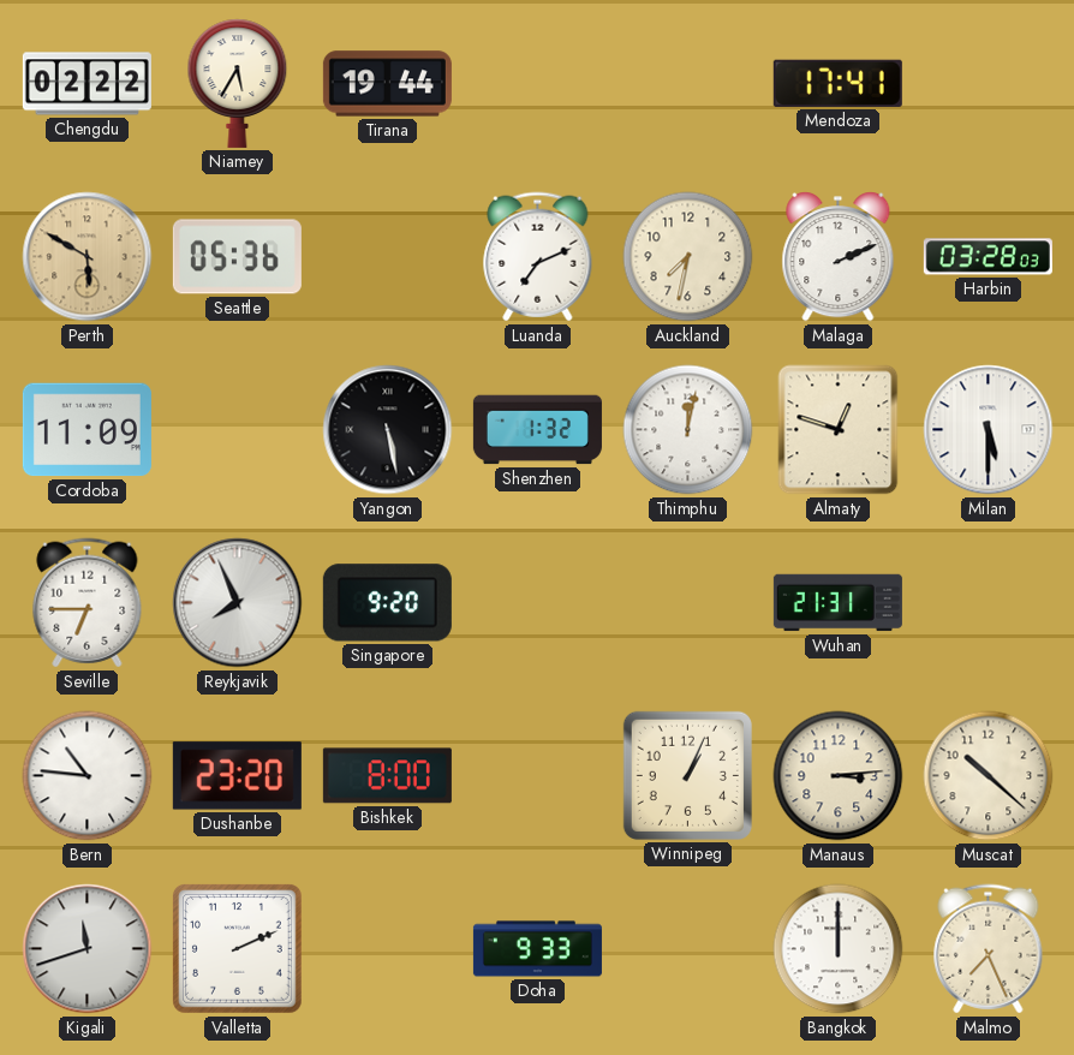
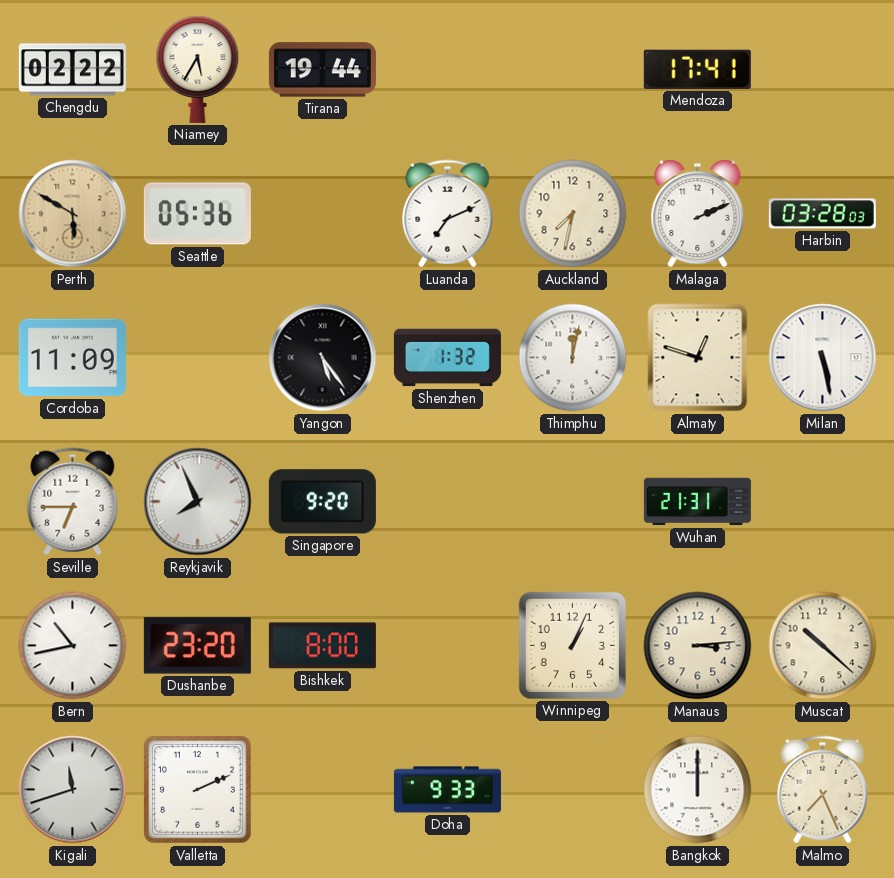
Yangon: 5:28 -> 5:24 (323, 358)
Milan: 5:30 -> 5:28 (823, 358)
Bern: 10:46 -> 10:43 (73, 646)
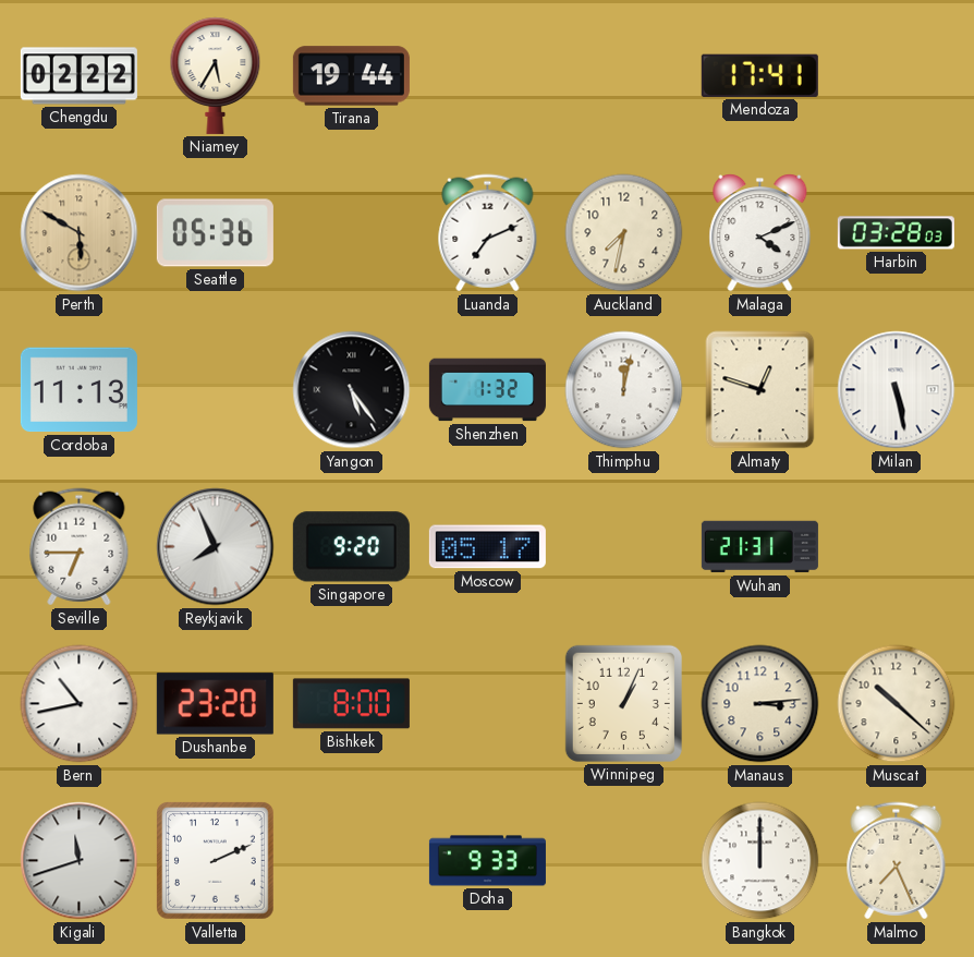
Malaga: 2:11 -> 4:11 (760, 233)
Cordoba: 11:09 -> 11:13 (78, 390)
Moscow: none -> 05:17 (487, 547)
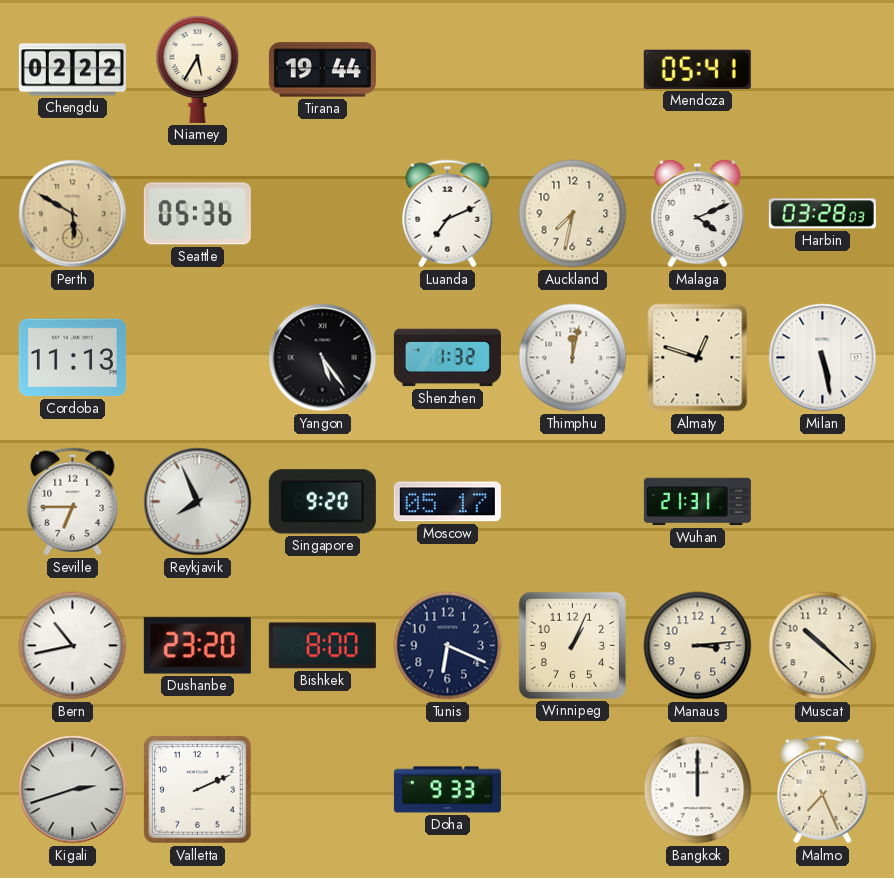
Mendoza: 17:41 -> 05:41 (697, 69)
Tunis: none -> 6:19 (448, 646)
Kigali: 11:42 -> 2:42 (73, 790)
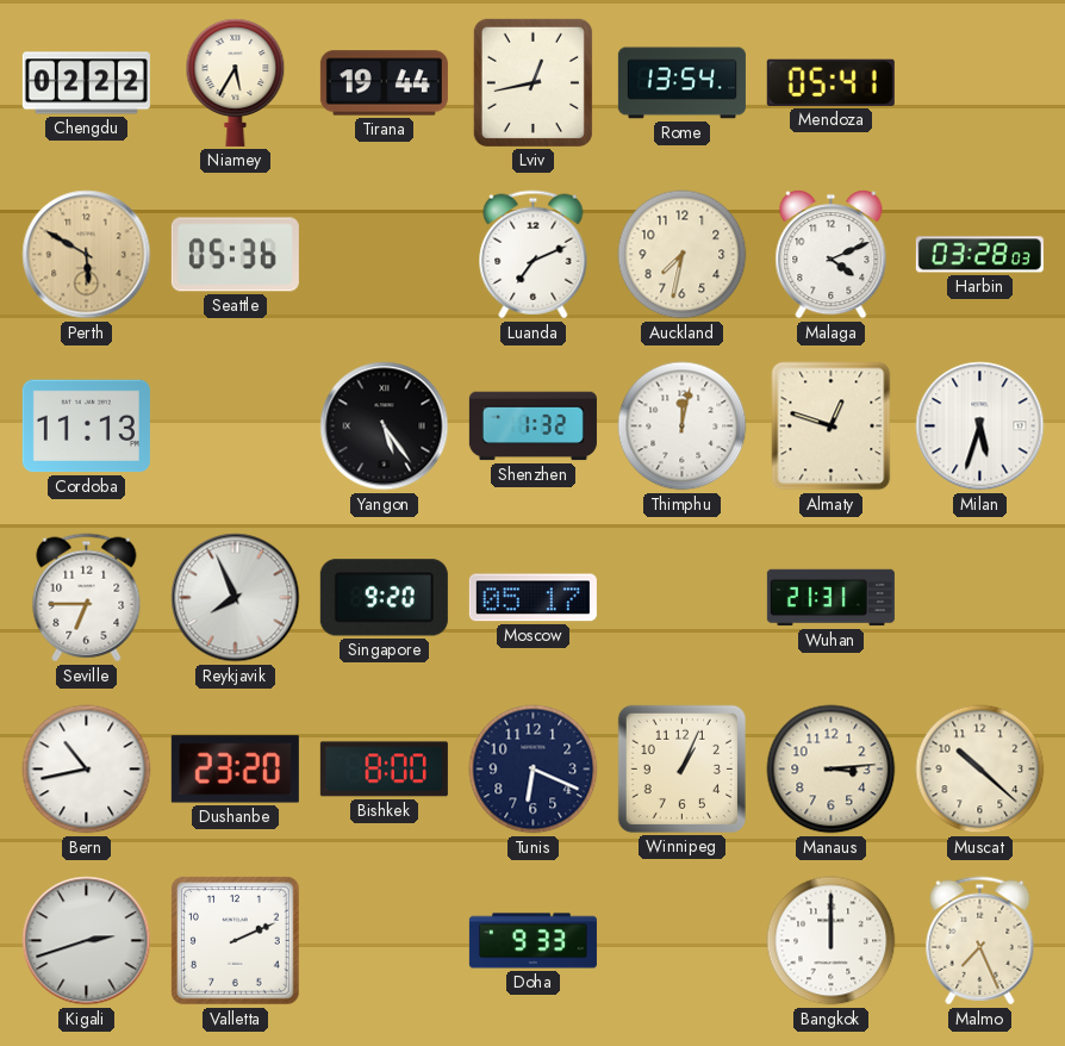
Lviv: none -> 12:43 (532, 82)
Rome: none -> 13:54 (681, 83)
Milan: 5:28 -> 5:33 (980, 427)
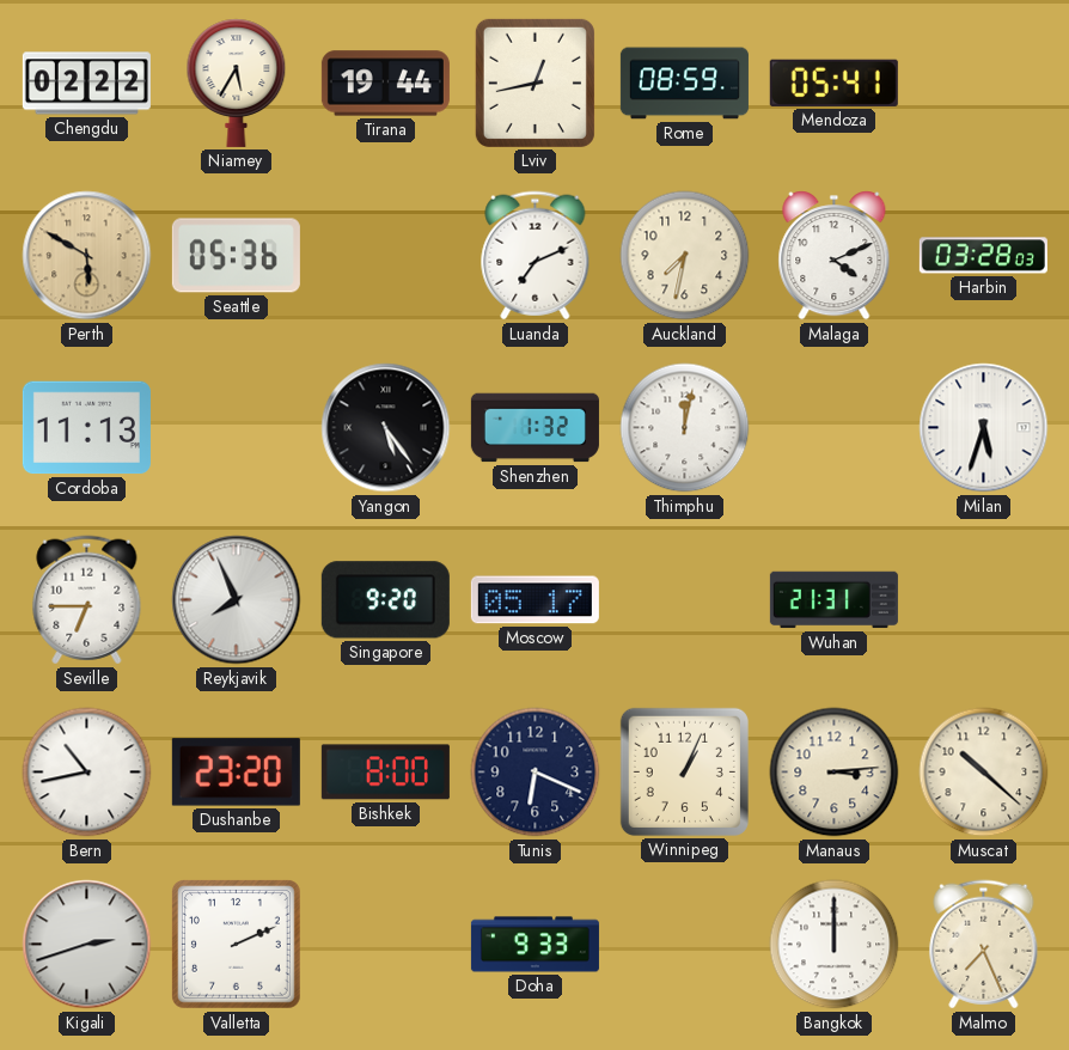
Rome: 13:54 -> 08:59 (684, 84)
Almaty: 12:48 -> none (832, 427)
